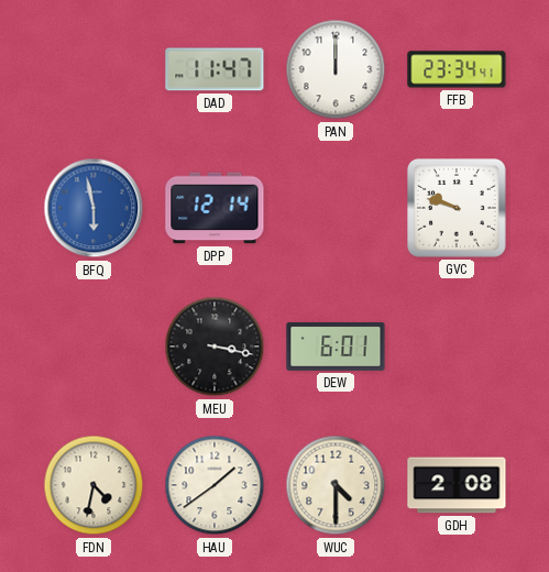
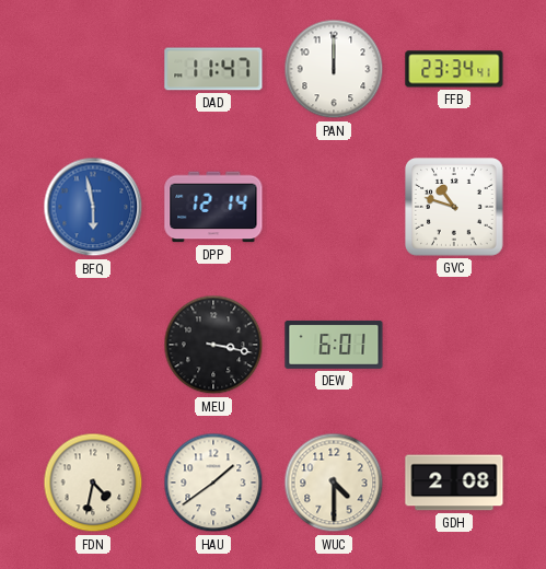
GVC: 9:48 -> 10:48 (455, 208)
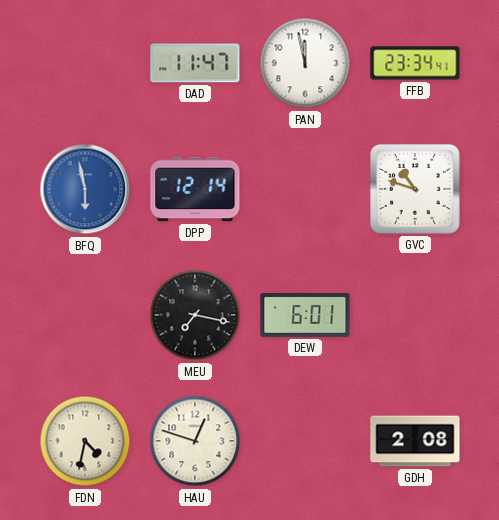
PAN: 12:00 -> 11:58 (305, 63)
MEU: 3:17 -> 7:17 (195, 315)
HAU: 1:39 -> 12:48 (195, 441)
WUC: 4:30 -> none (334, 483)
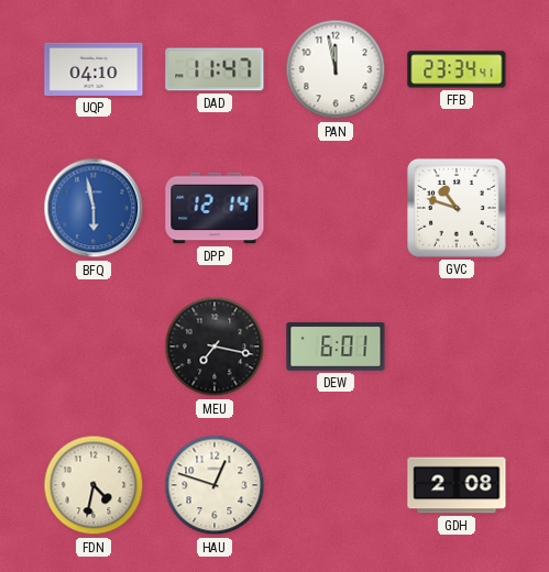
UQP: none -> 04:10 (94, 69)
